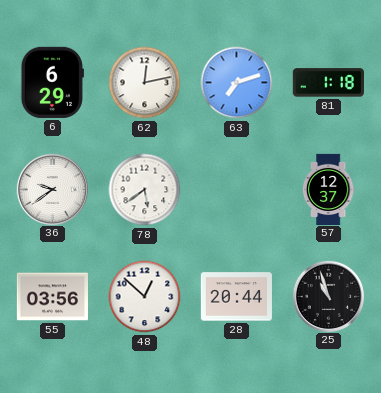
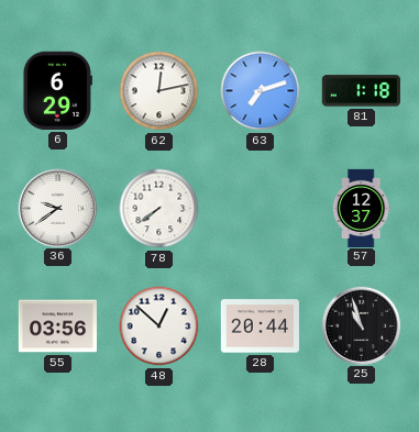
78: 5:39 -> 7:39 (159, 209)
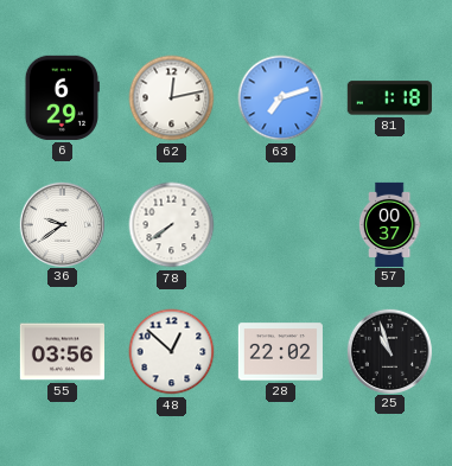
57: 12:37 -> 00:37 (389, 224)
28: 20:44 -> 22:02 (280, 352)
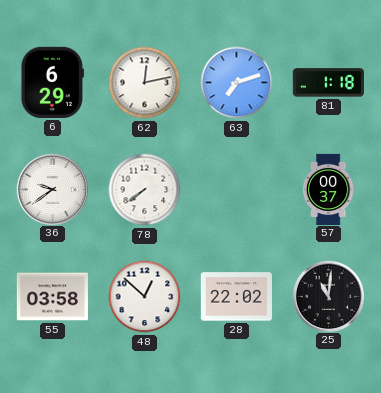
55: 03:56 -> 03:58 (52, 297)
25: 10:57 -> 11:01 (328, 296)
